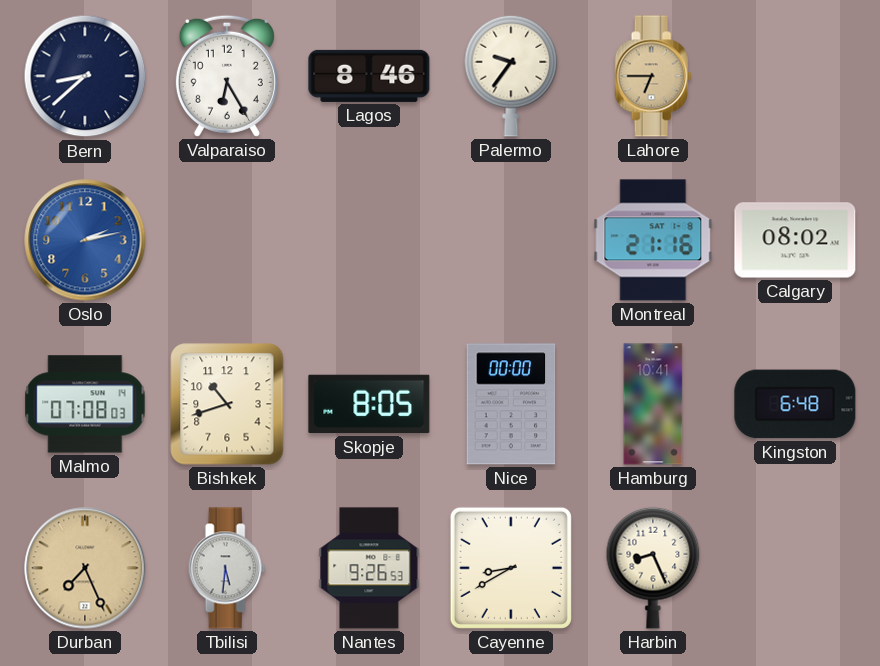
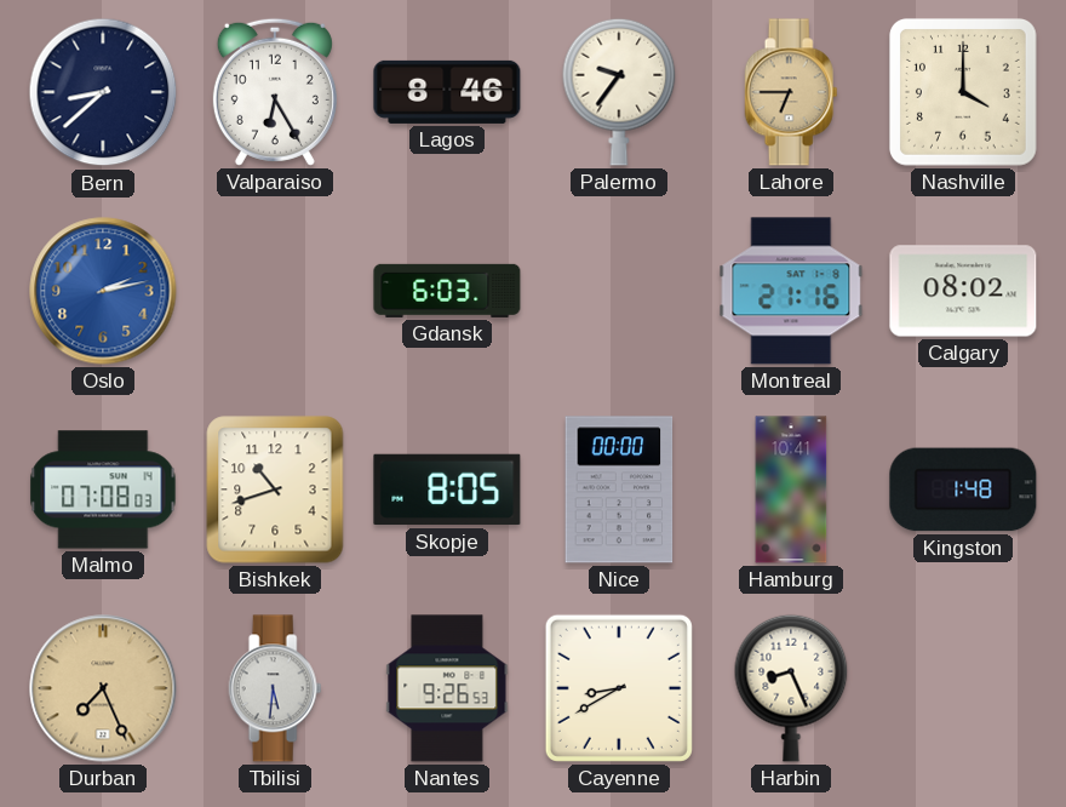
Nashville: none -> 4:00 (963, 92)
Gdansk: none -> 6:03 (447, 291)
Kingston: 6:48 -> 1:48 (963, 490)
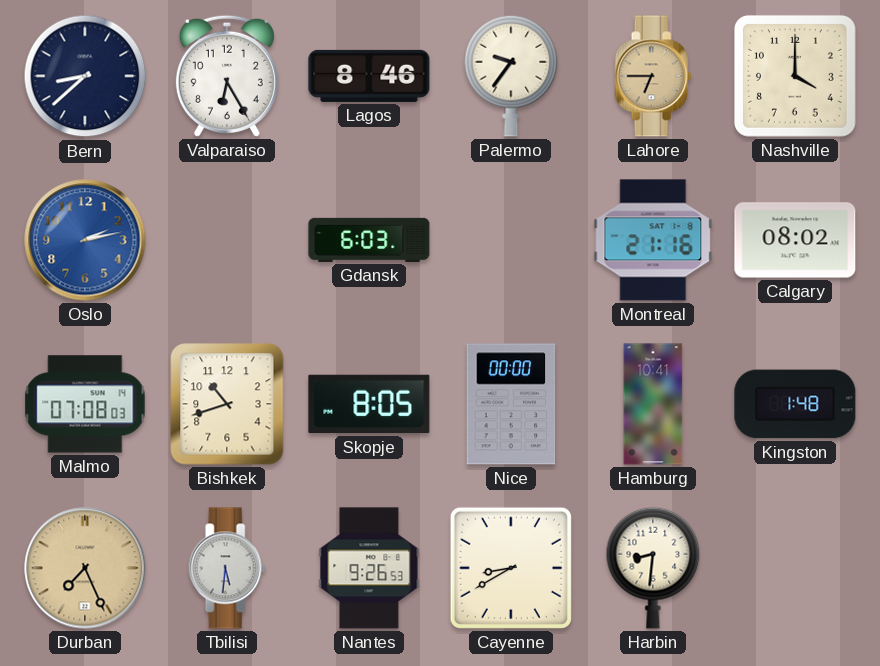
Harbin: 8:26 -> 8:31 (653, 568)
